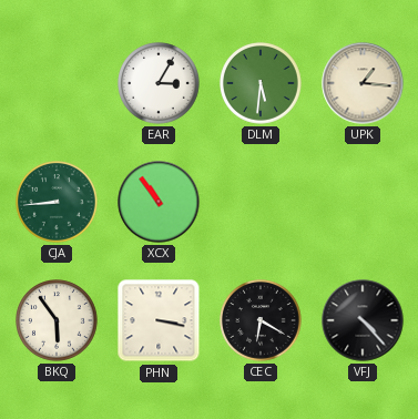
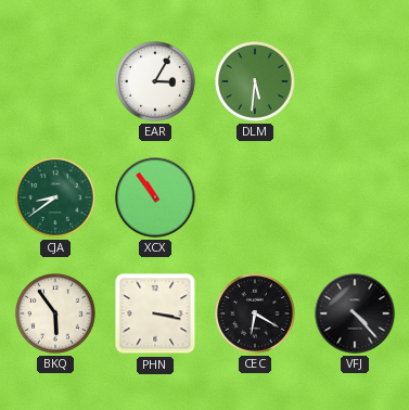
UPK: 1:16 -> none (363, 83)
CJA: 8:44 -> 8:39 (56, 198)
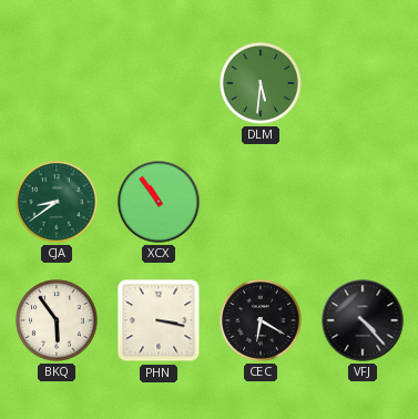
EAR: 3:05 -> none (156, 82)
